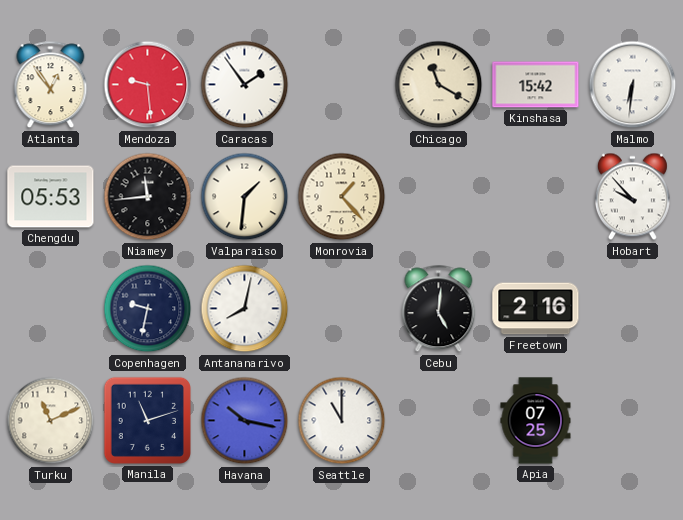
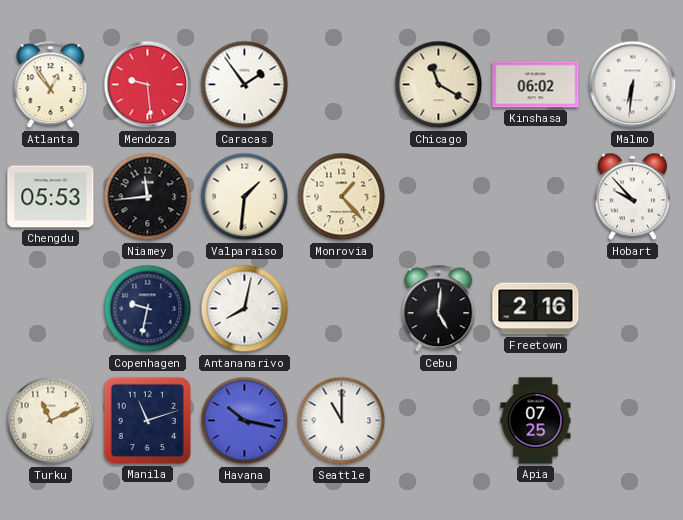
Kinshasa: 15:42 -> 06:02 (536, 85)
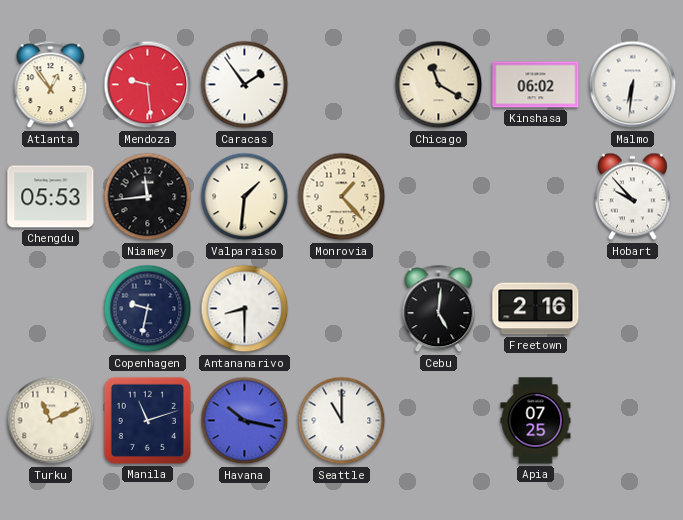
Antananarivo: 8:02 -> 8:30 (245, 309)
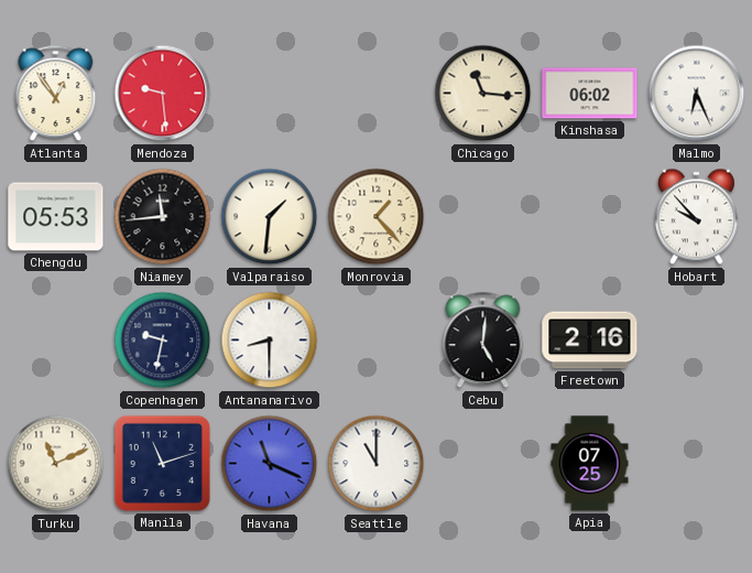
Caracas: 1:54 -> none (245, 85)
Chicago: 11:20 -> 11:16 (483, 94)
Malmo: 6:31 -> 6:26 (697, 94)
Havana: 10:17 -> 11:19 (270, 464)
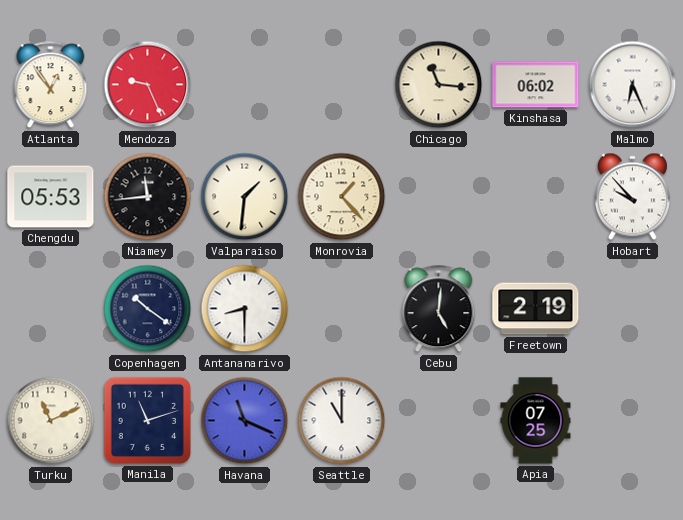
Mendoza: 9:29 -> 9:26 (148, 85)
Copenhagen: 9:32 -> 10:21 (148, 309)
Freetown: 2:16 -> 2:19 (536, 309)
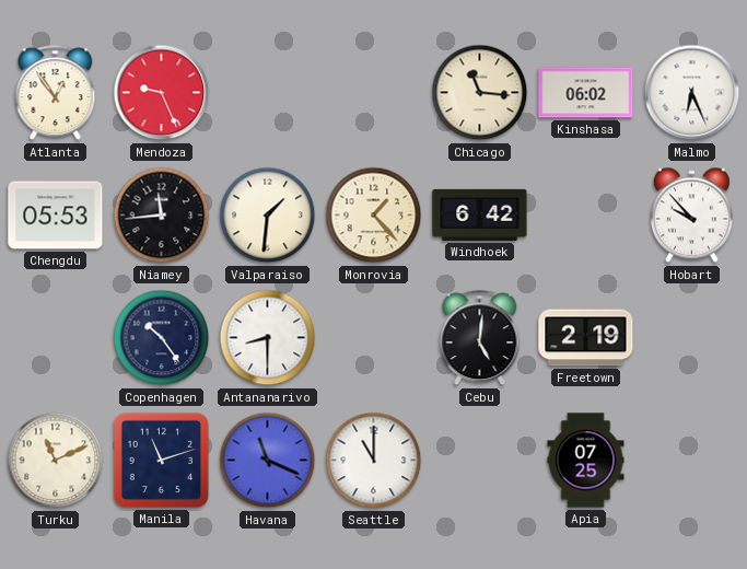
Windhoek: none -> 6:42 (480, 214)
Copenhagen: 10:21 -> 10:24 (162, 338)
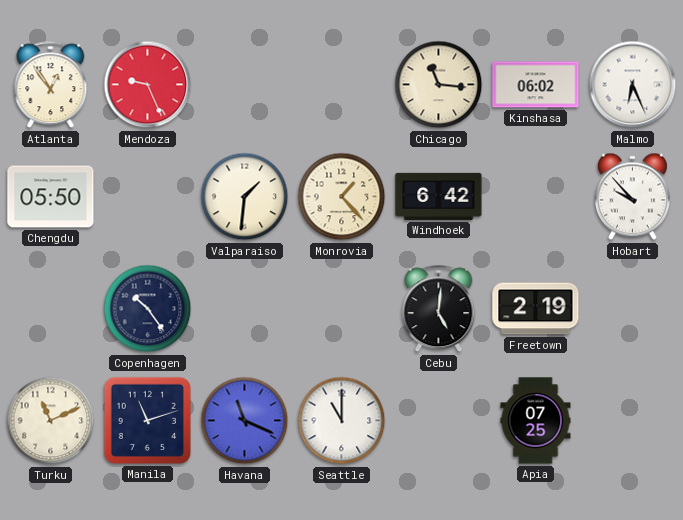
Chengdu: 05:53 -> 05:50 (51, 197)
Niamey: 11:44 -> none (162, 216)
Antananarivo: 8:30 -> none (268, 338)
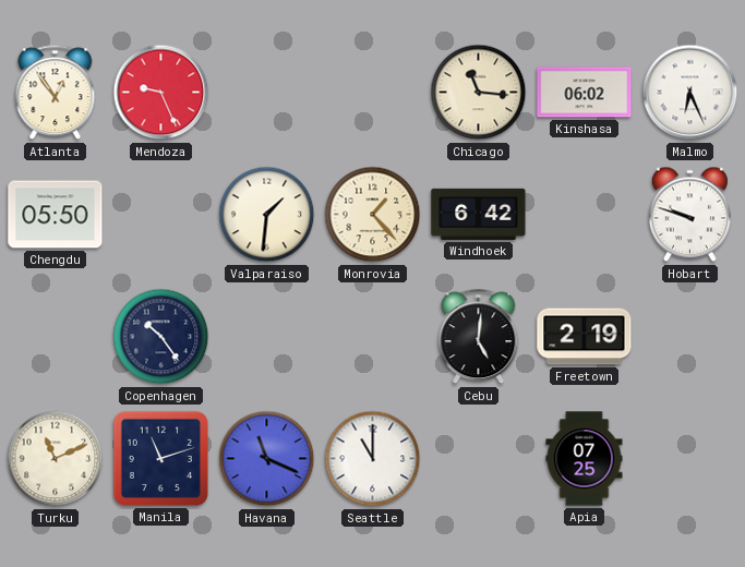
Hobart: 9:53 -> 9:48 (689, 215)
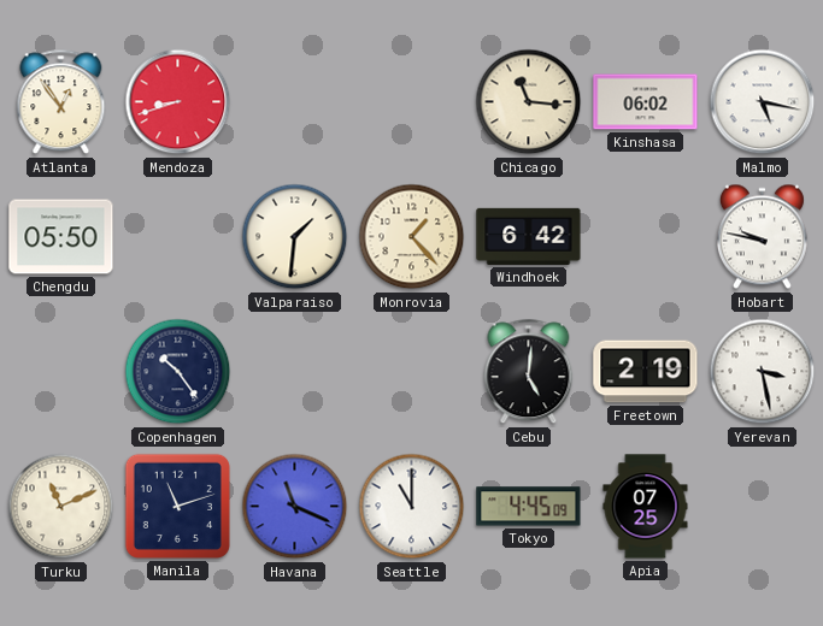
Mendoza: 9:26 -> 8:42 (178, 102)
Malmo: 6:26 -> 5:17 (763, 102)
Hobart: 9:48 -> 9:47 (762, 237)
Yerevan: none -> 3:28 (763, 372)
Tokyo: none -> 4:45 (529, 507)
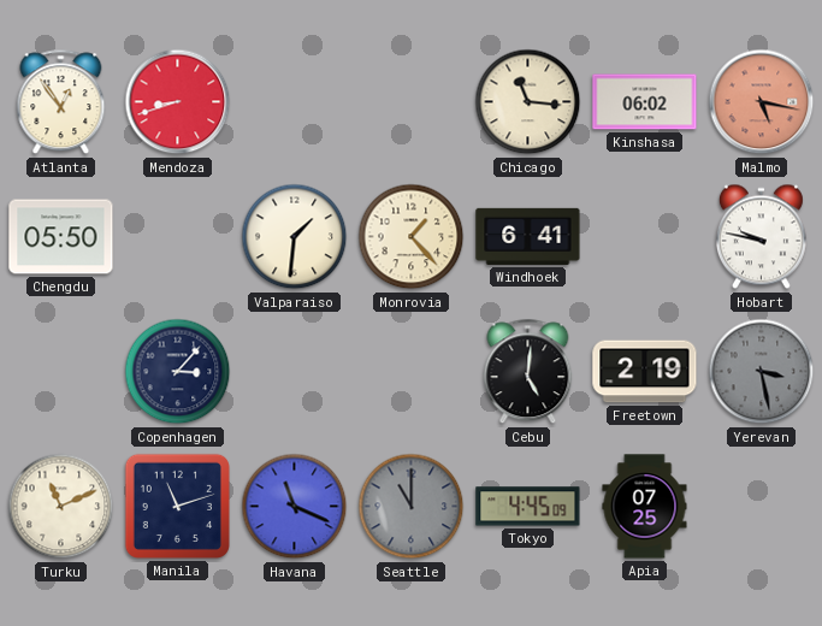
Malmo dial: white -> salmon (762, 102)
Windhoek: 6:42 -> 6:41 (528, 236)
Copenhagen: 10:24 -> 3:07 (178, 372)
Yerevan dial: white -> grey (762, 372)
Seattle dial: white -> grey (412, 507)
